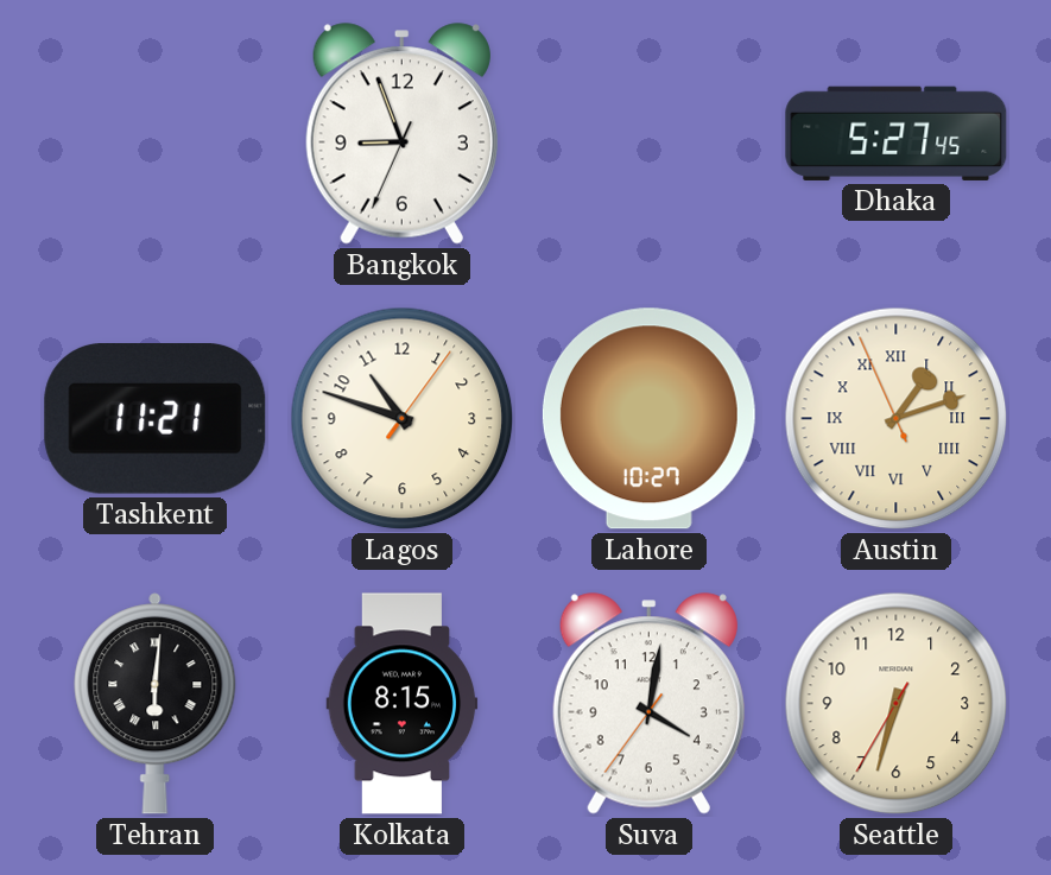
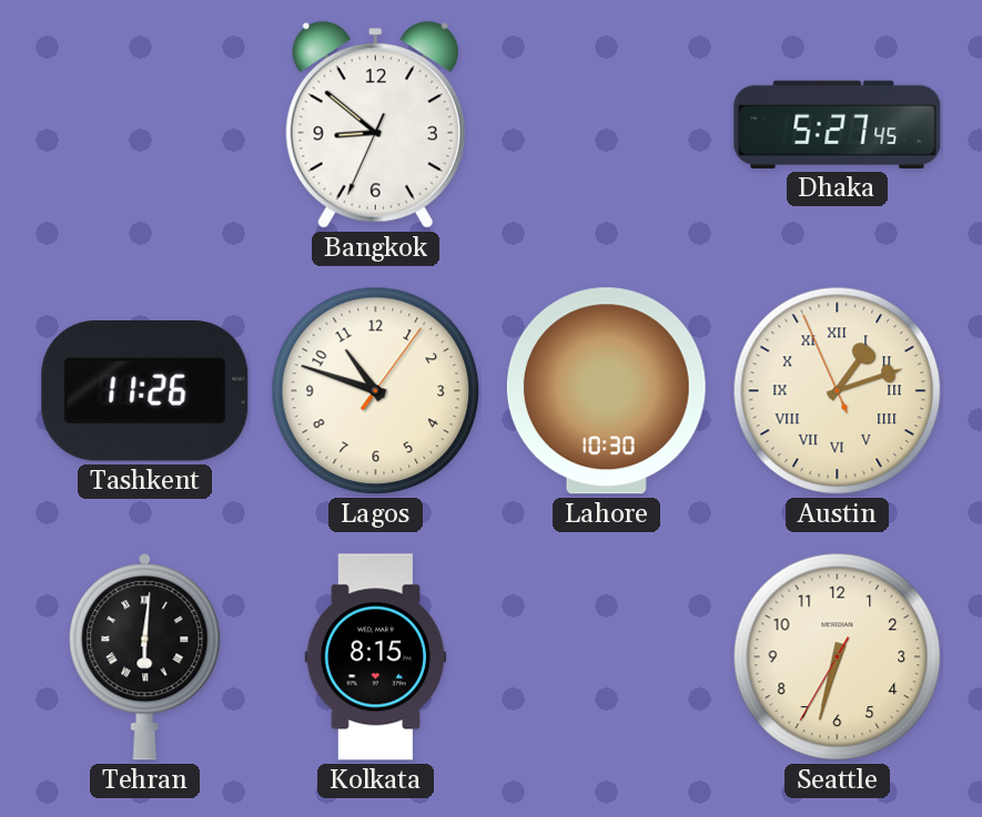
Bangkok: 8:56 -> 8:51 (375, 125)
Tashkent: 11:21 -> 11:26 (145, 391)
Lahore: 10:27 -> 10:30 (606, 391)
Suva: 4:01 -> none (648, 704)
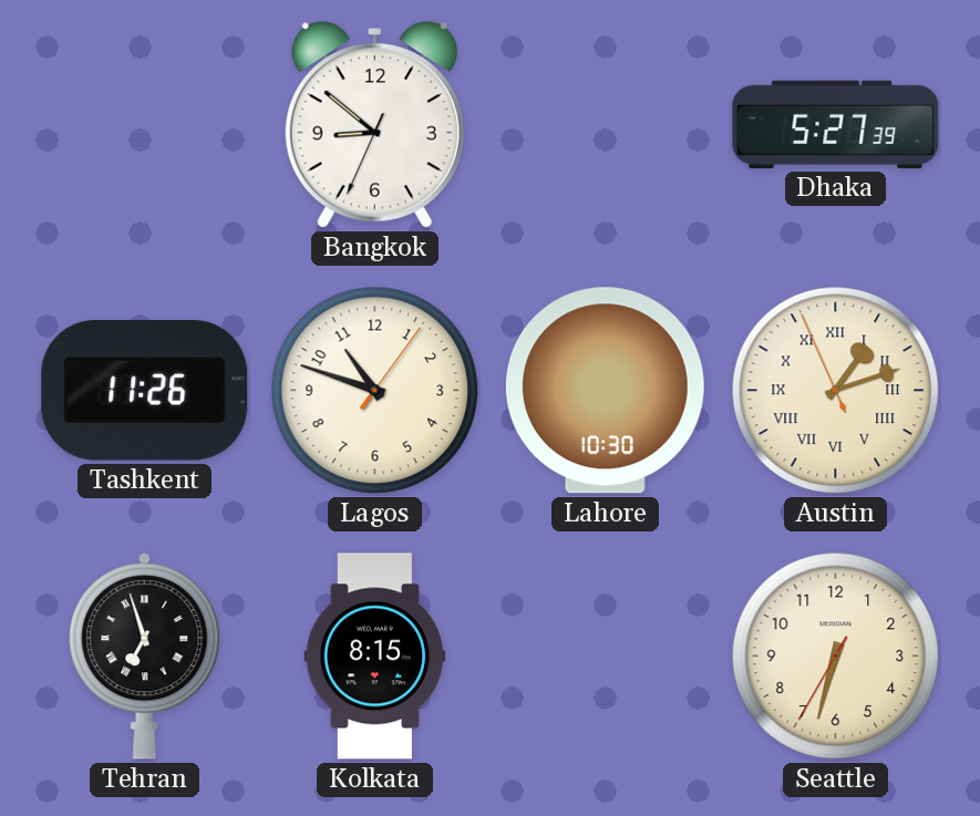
Dhaka: 5:27:45 -> 5:27:39 (836, 124)
Tehran: 6:01 -> 6:57 (145, 657)
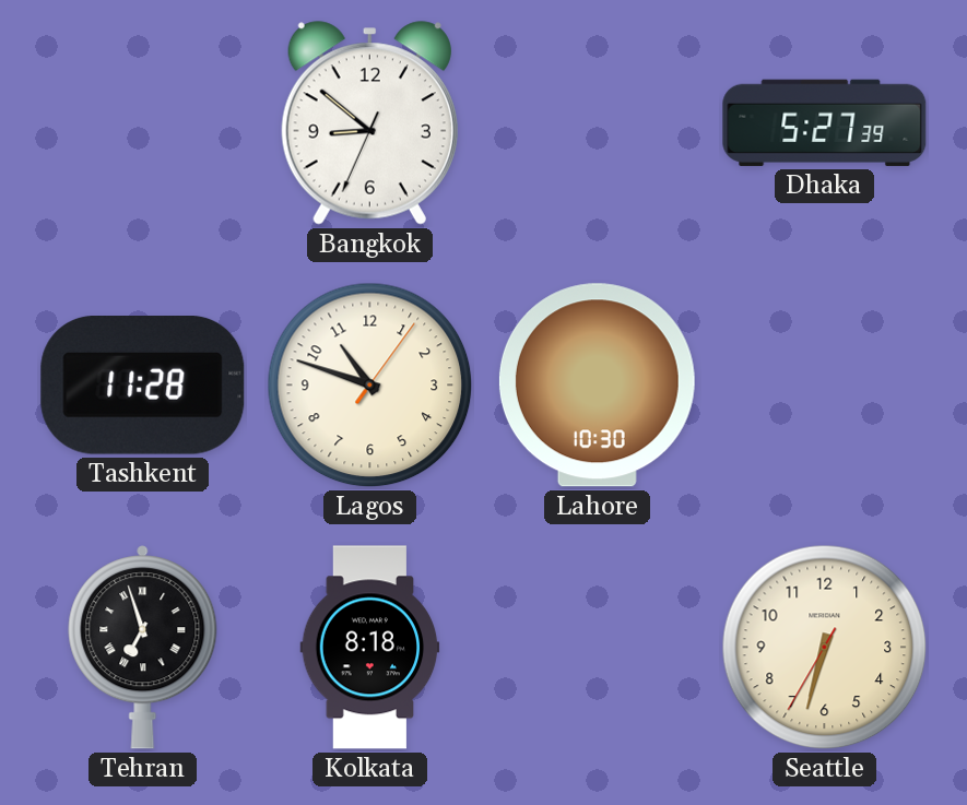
Tashkent: 11:26 -> 11:28 (143, 386)
Austin: 1:11 -> none (836, 391)
Kolkata: 8:15 -> 8:18 (370, 648)
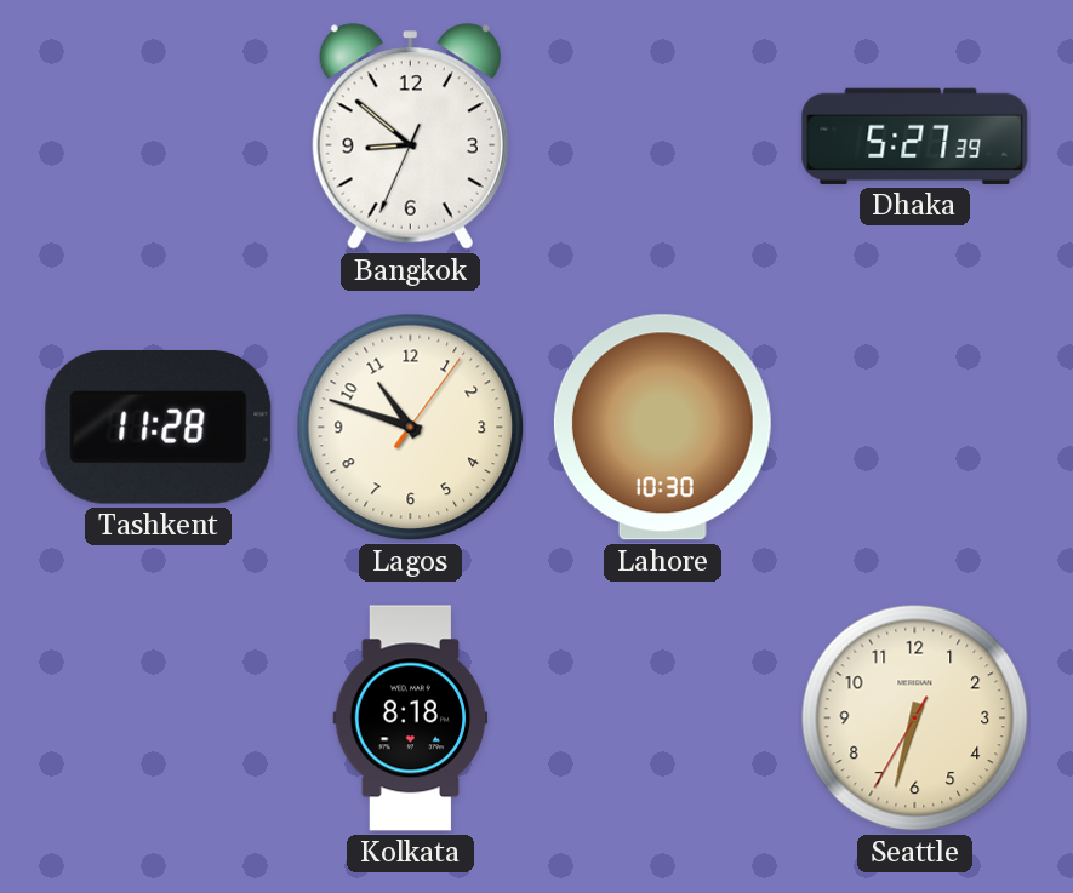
Tehran: 6:57 -> none (143, 648)
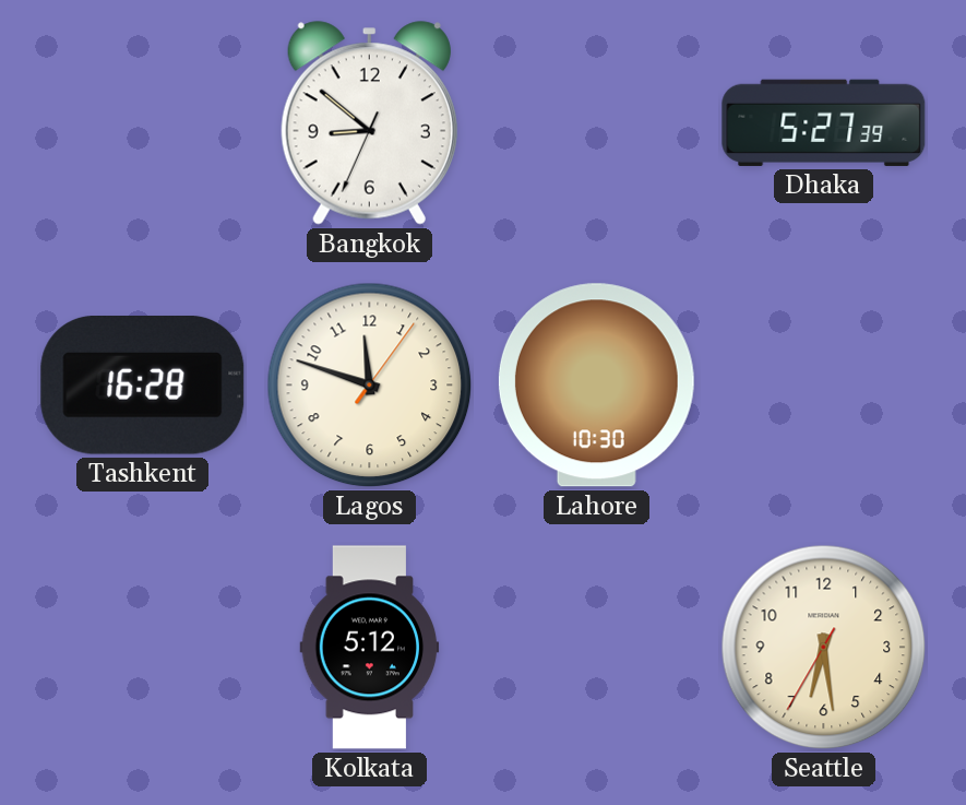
Tashkent: 11:28 -> 16:28 (143, 386)
Lagos: 10:48 -> 11:48 (370, 386)
Kolkata: 8:18 -> 5:12 (370, 648)
Seattle: 6:32 -> 6:28 (824, 648)
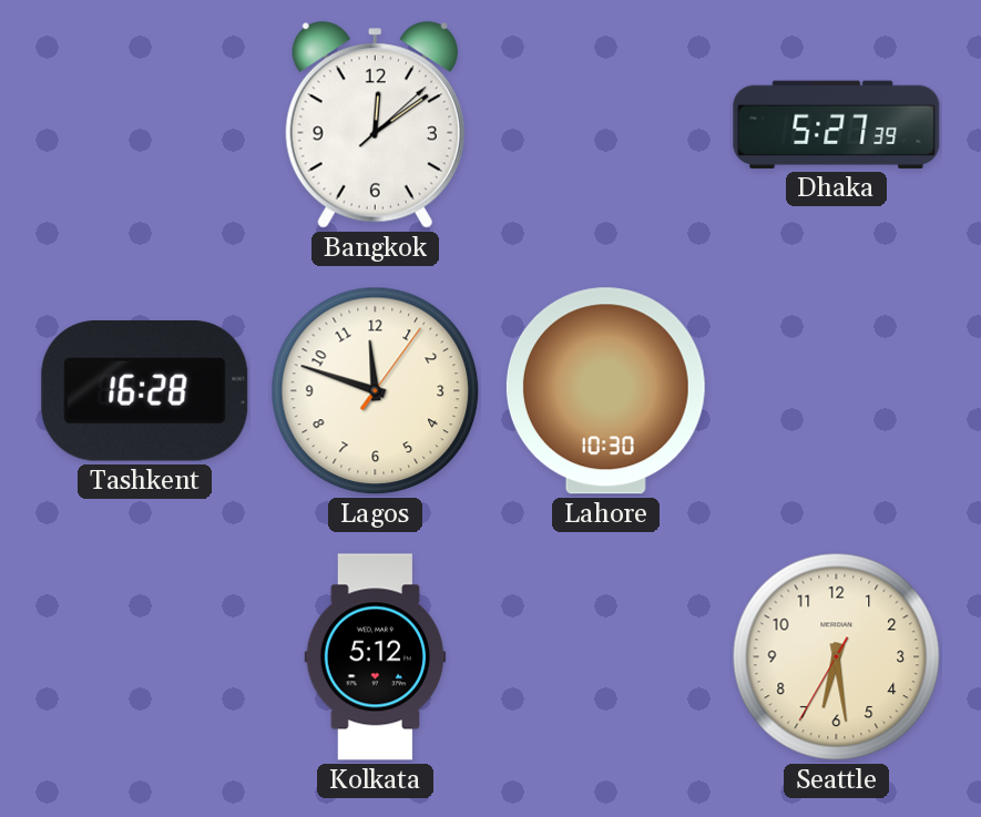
Bangkok: 8:51 -> 12:09 (375, 125)
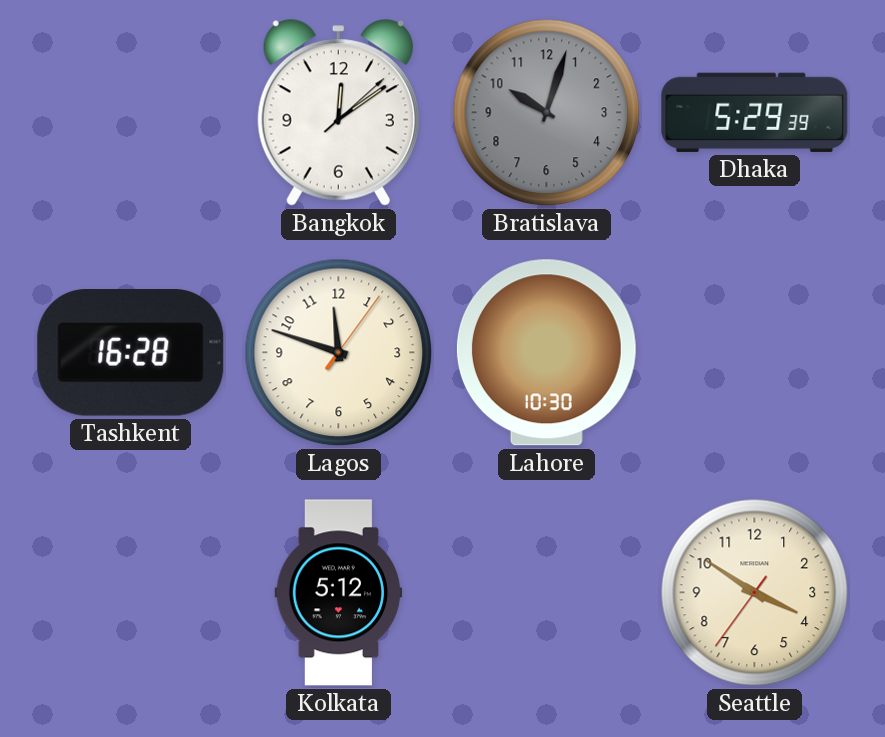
Bratislava: none -> 10:03 (547, 113)
Dhaka: 5:27 -> 5:29 (755, 112)
Seattle: 6:28 -> 3:50 (755, 593)
